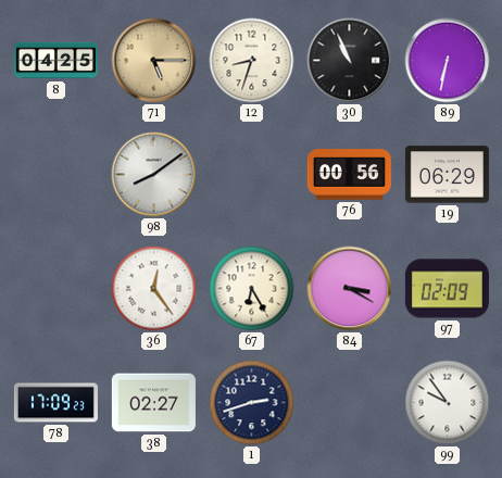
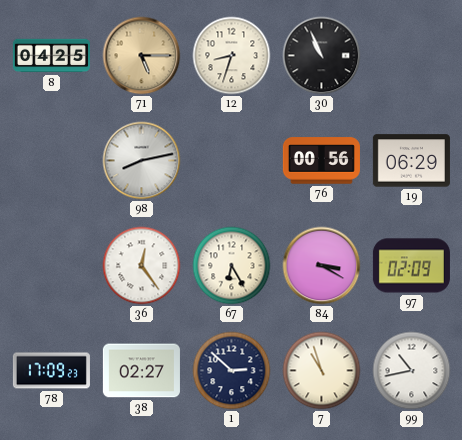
89: 6:32 -> none (448, 61)
98: 8:09 -> 8:13 (142, 161)
1: 2:42 -> 2:52 (232, 371)
7: none -> 10:57 (322, 371)
99: 9:54 -> 10:43 (412, 371)
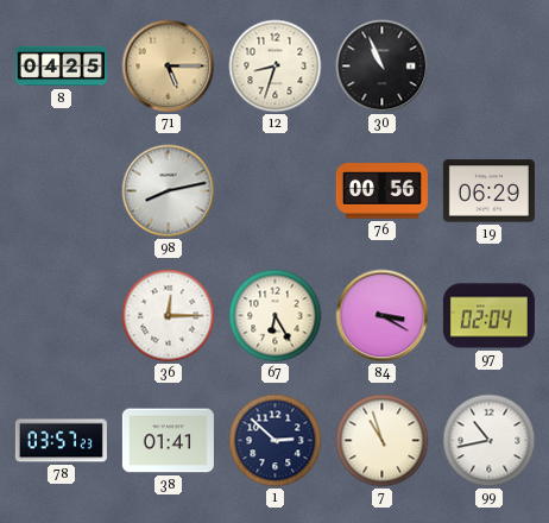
36: 12:24 -> 12:15 (169, 316)
97: 02:09 -> 02:04 (488, 316)
78: 17:09 -> 03:57 (61, 441)
38: 02:27 -> 01:41 (168, 441)
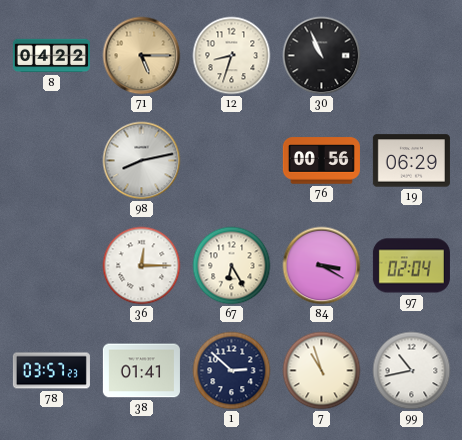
8: 04:25 -> 04:22 (51, 56)
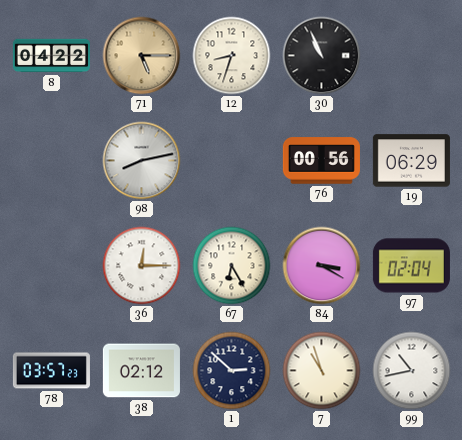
38: 01:41 -> 02:12 (141, 371)
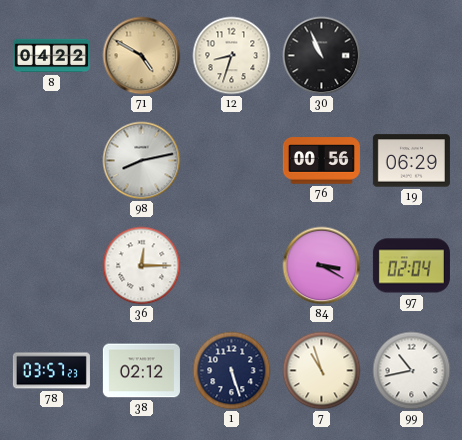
71: 5:15 -> 4:50 (142, 56)
67: 6:25 -> none (232, 266)
1: 2:52 -> 5:27 (232, 371)
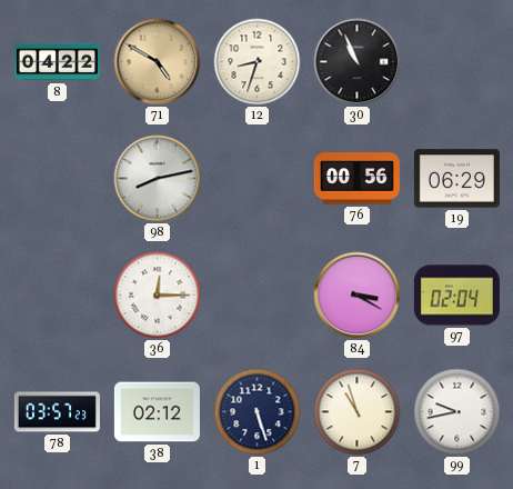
99: 10:43 -> 9:43 (457, 412)
